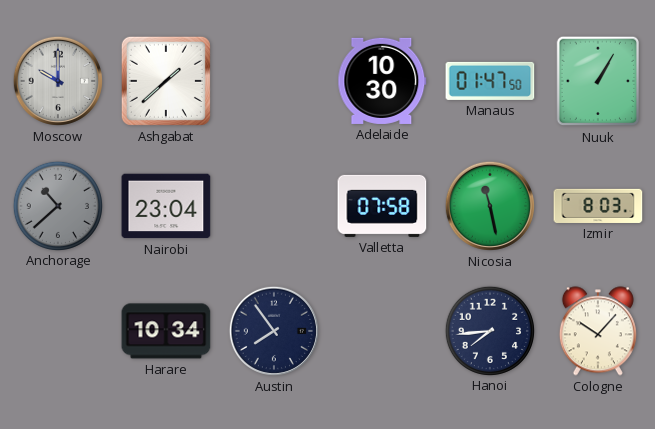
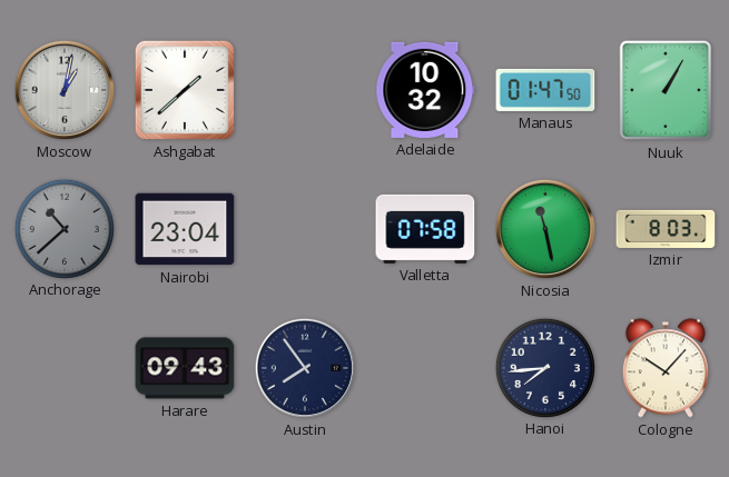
Moscow: 10:00 -> 1:02 (65, 90)
Adelaide: 10:30 -> 10:32 (425, 90)
Harare: 10:34 -> 09:43 (185, 368)
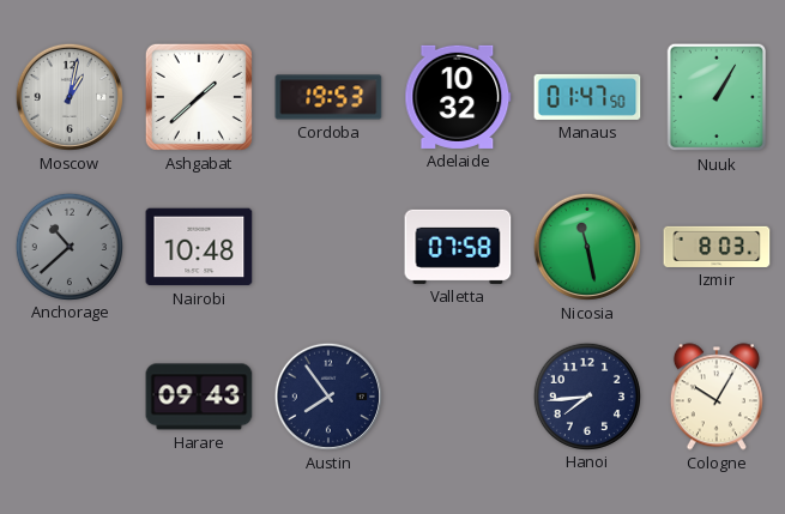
Cordoba: none -> 19:53 (328, 97)
Nairobi: 23:04 -> 10:48 (199, 247)
Cologne: 10:07 -> 10:05 (717, 397)
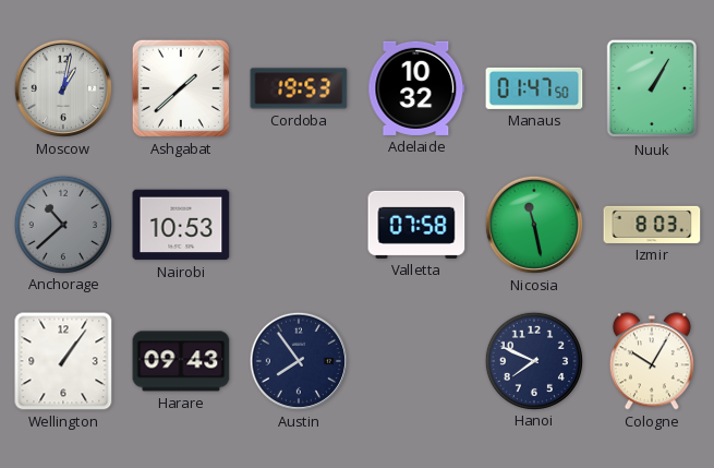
Nairobi: 10:48 -> 10:53 (181, 225)
Wellington: none -> 1:06 (63, 361)
Hanoi: 7:44 -> 7:49 (533, 360)
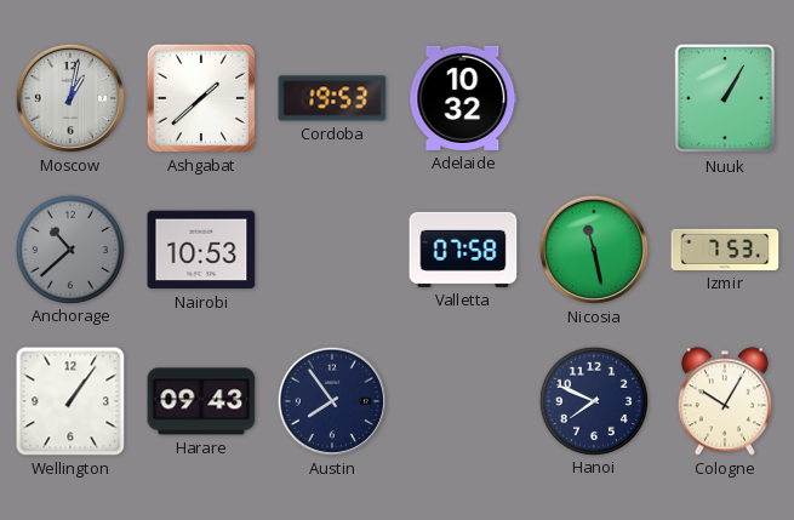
Manaus: 01:47 -> none (534, 88)
Izmir: 8:03 -> 7:53 (725, 250)
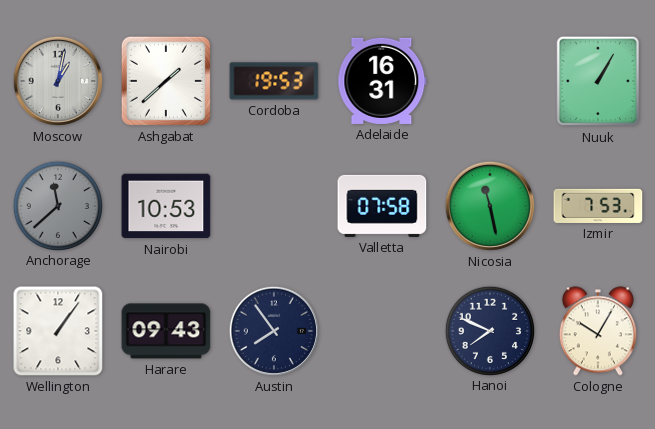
Adelaide: 10:32 -> 16:31 (382, 81)
Anchorage: 10:38 -> 11:38 (57, 205)
